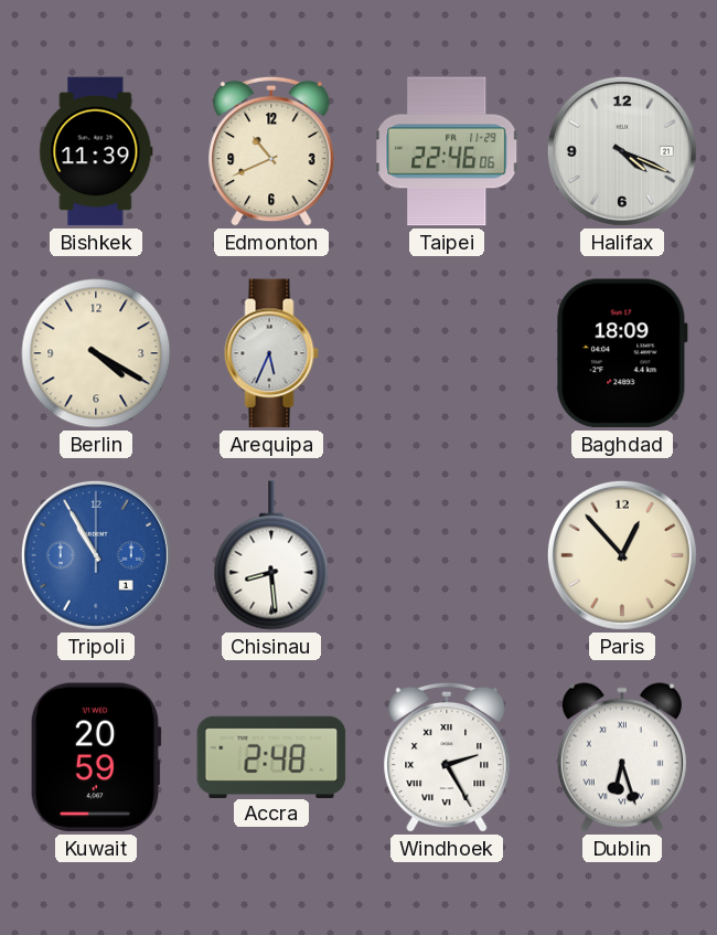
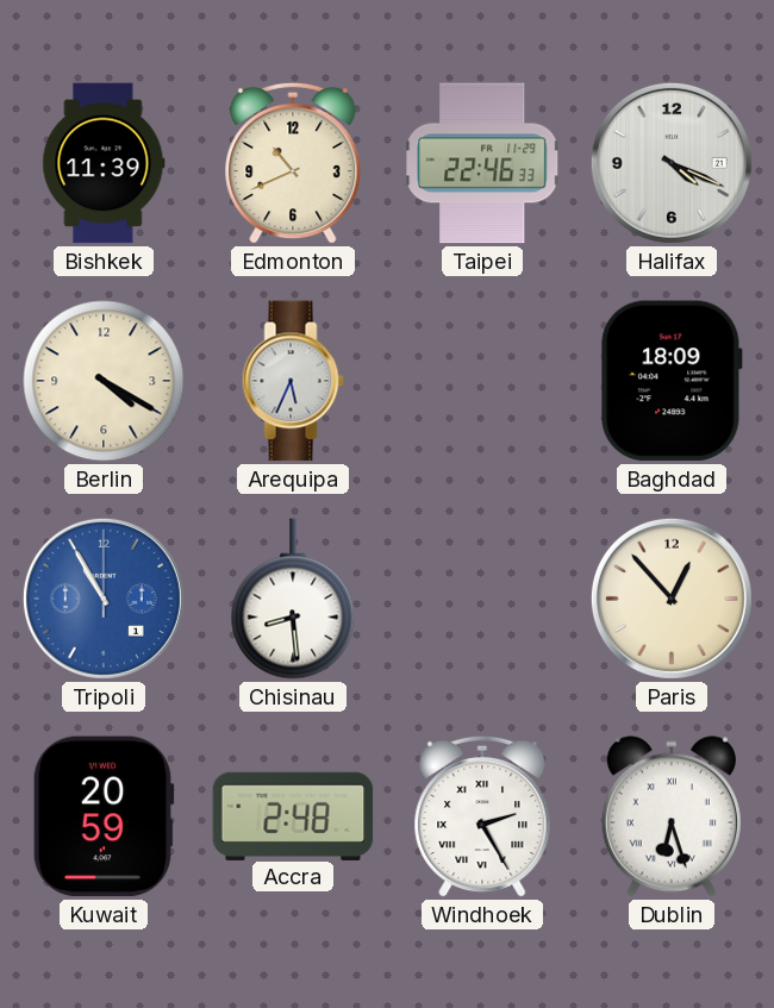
Taipei: 22:46:06 -> 22:46:33 (482, 163)
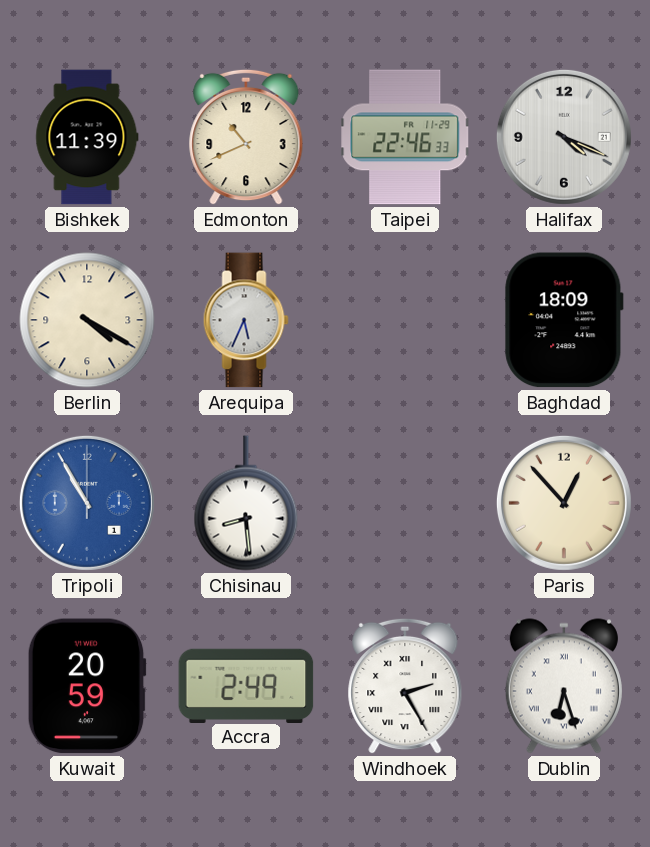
Accra: 2:48 -> 2:49 (246, 685)
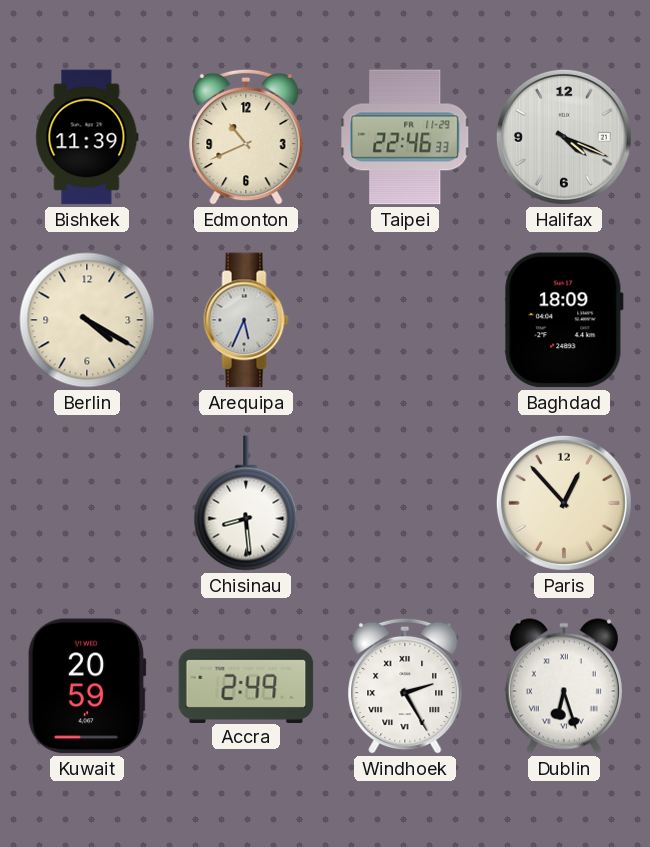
Tripoli: 10:55 -> none (87, 503)
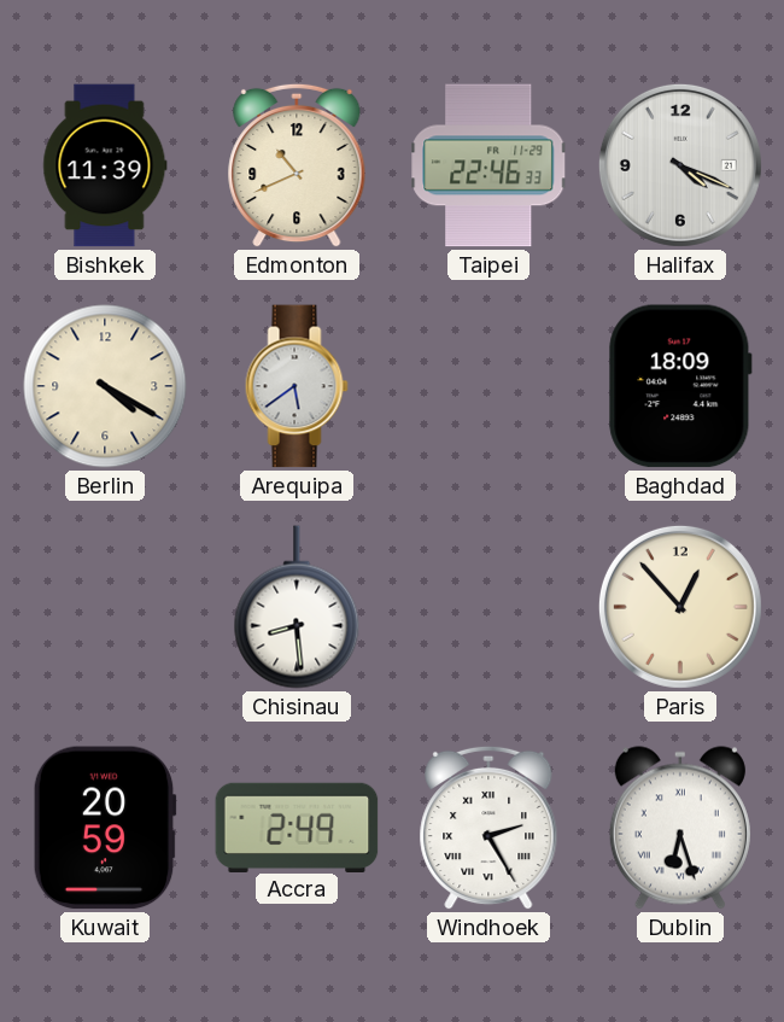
Arequipa: 5:34 -> 5:39 (297, 386)
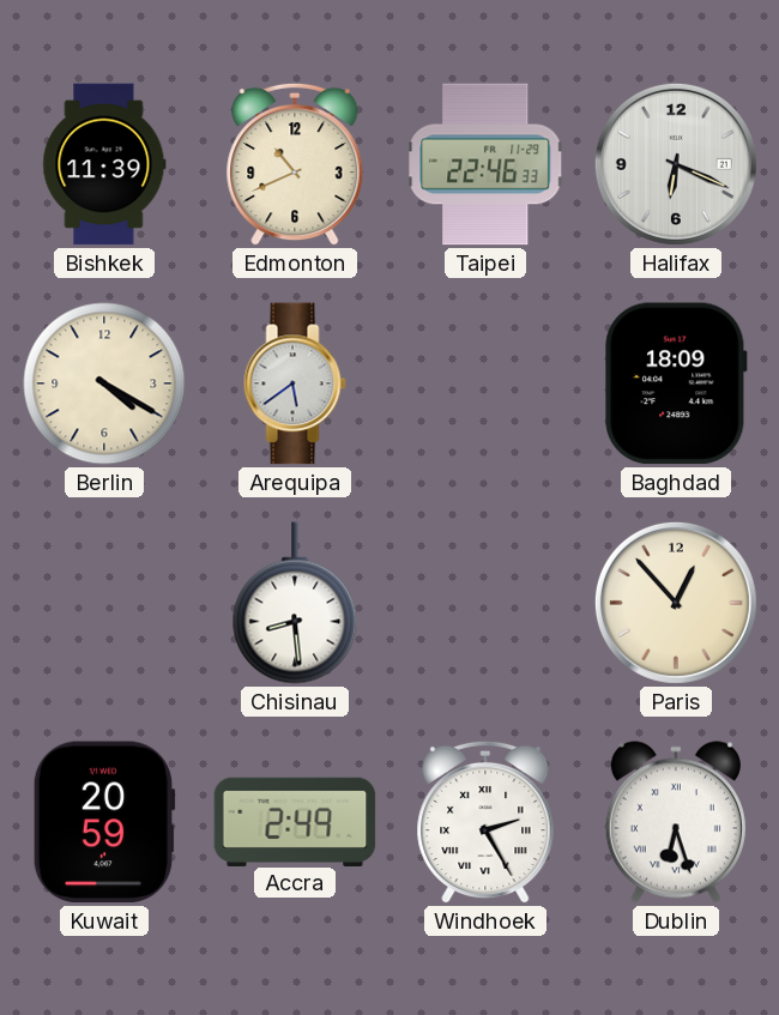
Halifax: 4:19 -> 6:19 (676, 164)
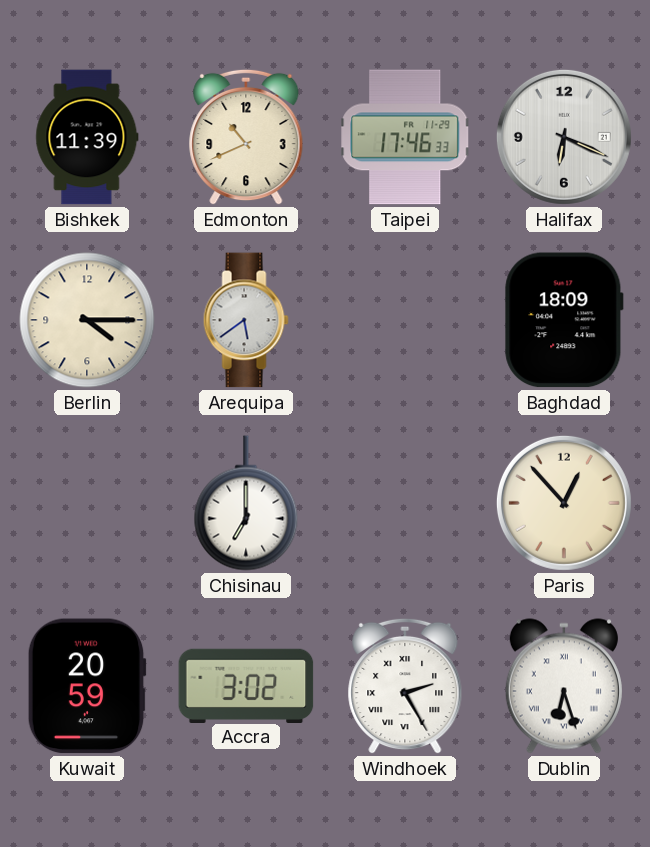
Taipei: 22:46 -> 17:46 (405, 137)
Berlin: 4:20 -> 4:15 (87, 320)
Chisinau: 8:29 -> 7:00 (246, 503)
Accra: 2:49 -> 3:02 (246, 685)
